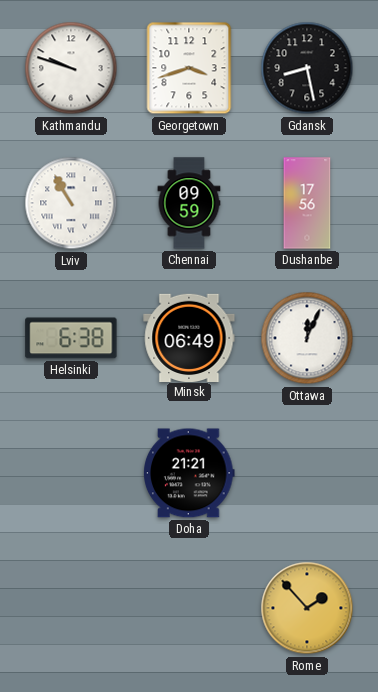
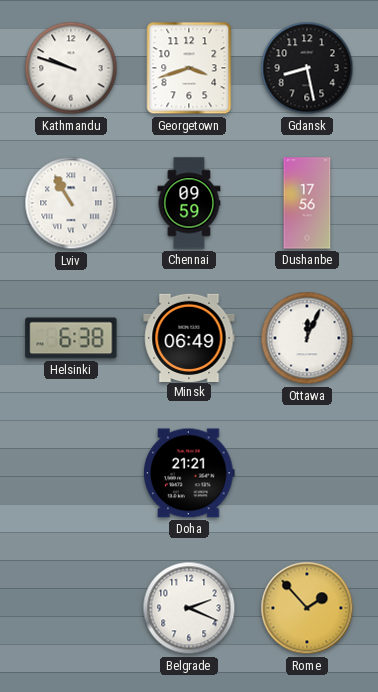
Belgrade: none -> 2:19 (189, 608)
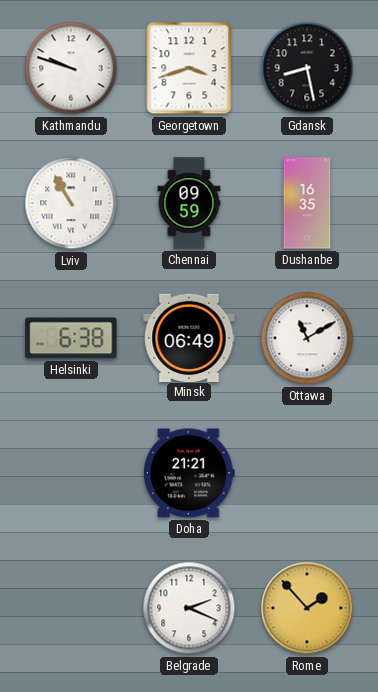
Dushanbe: 17:56 -> 16:35 (307, 203)
Ottawa: 12:04 -> 11:10 (307, 338)
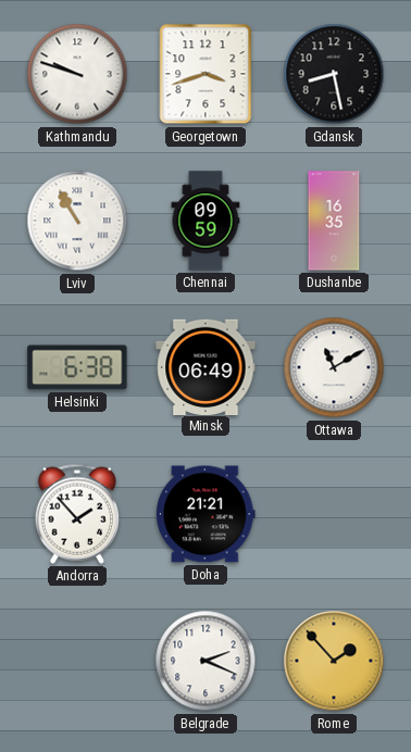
Andorra: none -> 1:53 (77, 514)
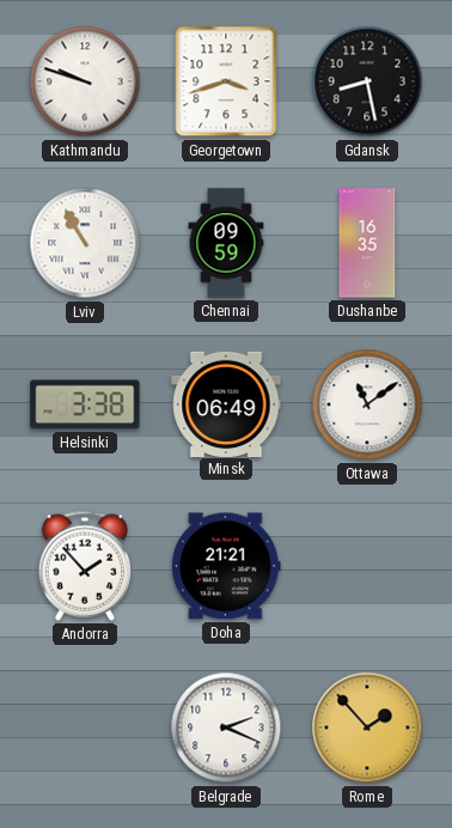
Helsinki: 6:38 -> 3:38 (85, 404)
Ottawa: 11:10 -> 11:09 (367, 404)
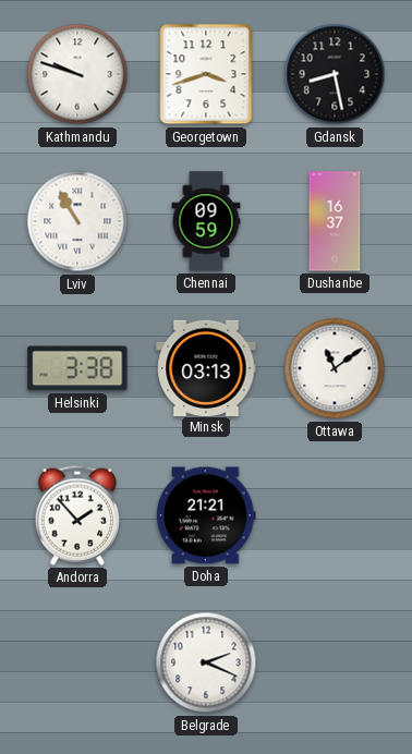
Dushanbe: 16:35 -> 16:37 (335, 221)
Minsk: 06:49 -> 03:13 (206, 367)
Rome: 1:53 -> none (367, 727)
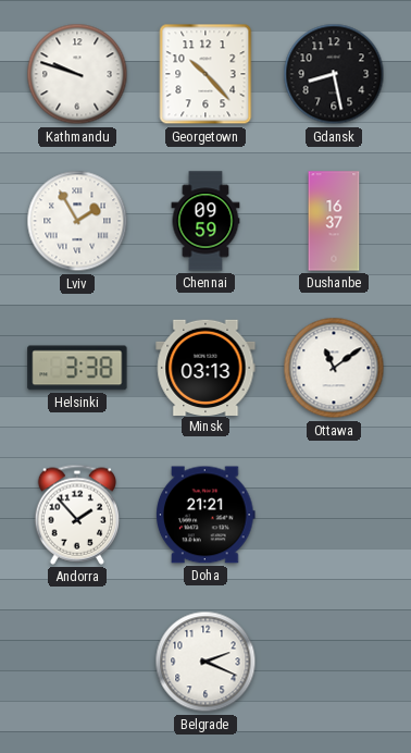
Georgetown: 3:42 -> 10:23 (205, 74)
Lviv: 10:55 -> 1:55 (77, 221)
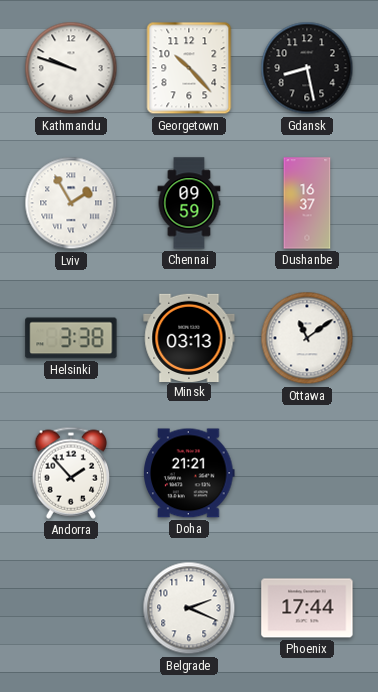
Phoenix: none -> 17:44 (307, 608)
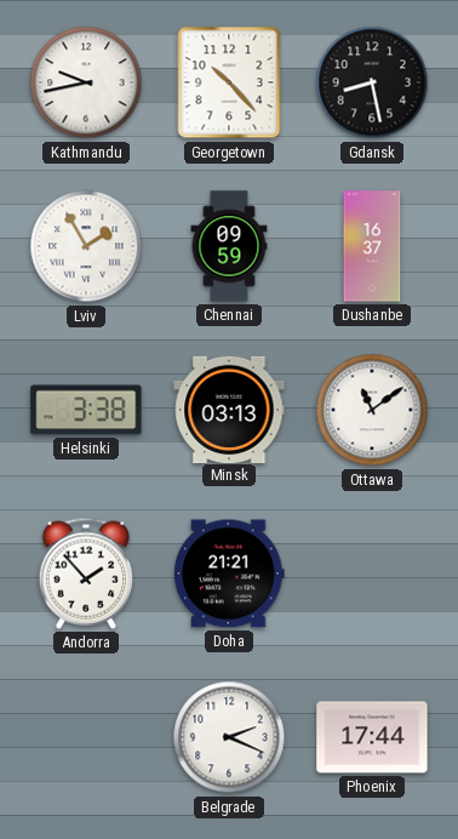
Kathmandu: 9:48 -> 9:43 (86, 82)
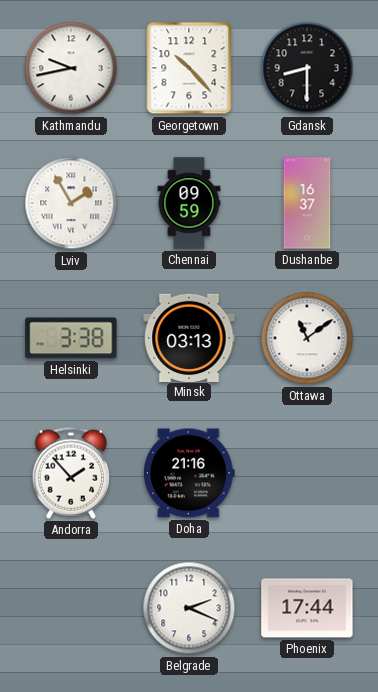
Gdansk: 8:28 -> 8:30 (307, 68)
Doha: 21:21 -> 21:16 (190, 473)
